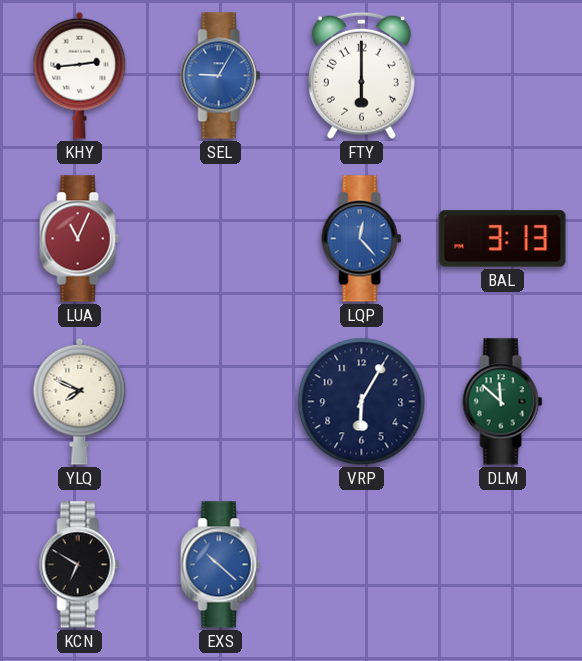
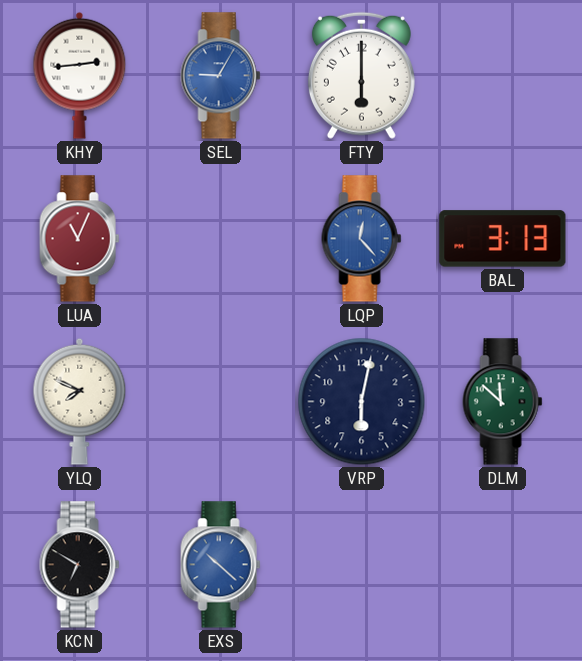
VRP: 6:05 -> 6:02 (362, 402)
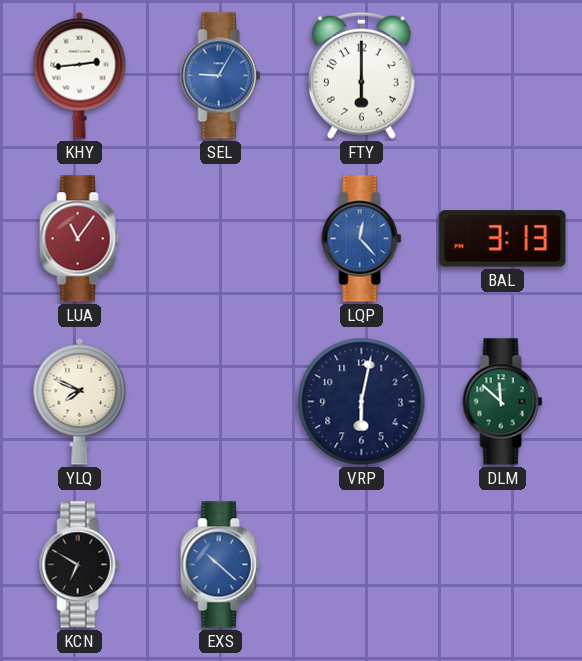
LUA: 11:04 -> 11:06 (80, 239)
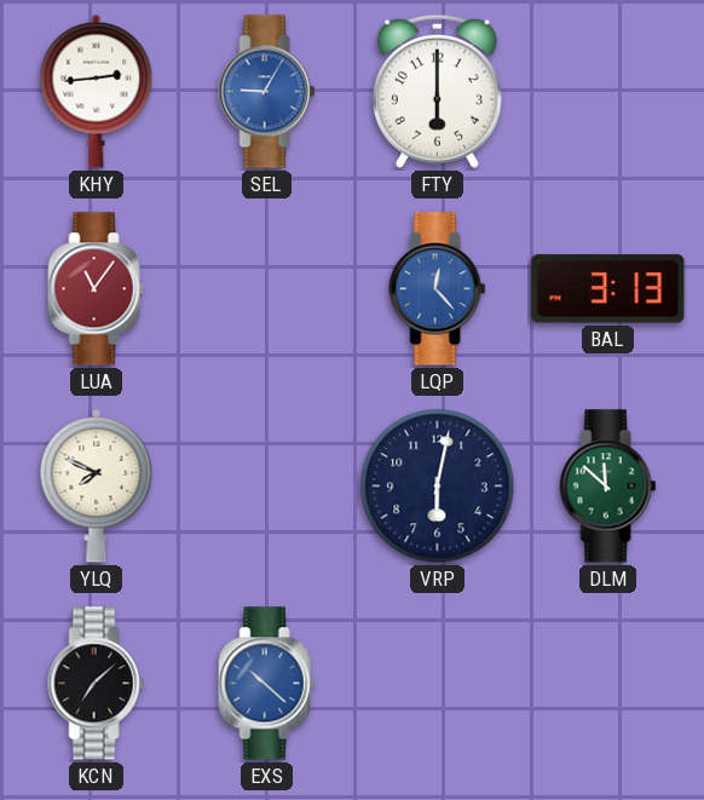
KCN: 6:50 -> 7:08 (97, 684)
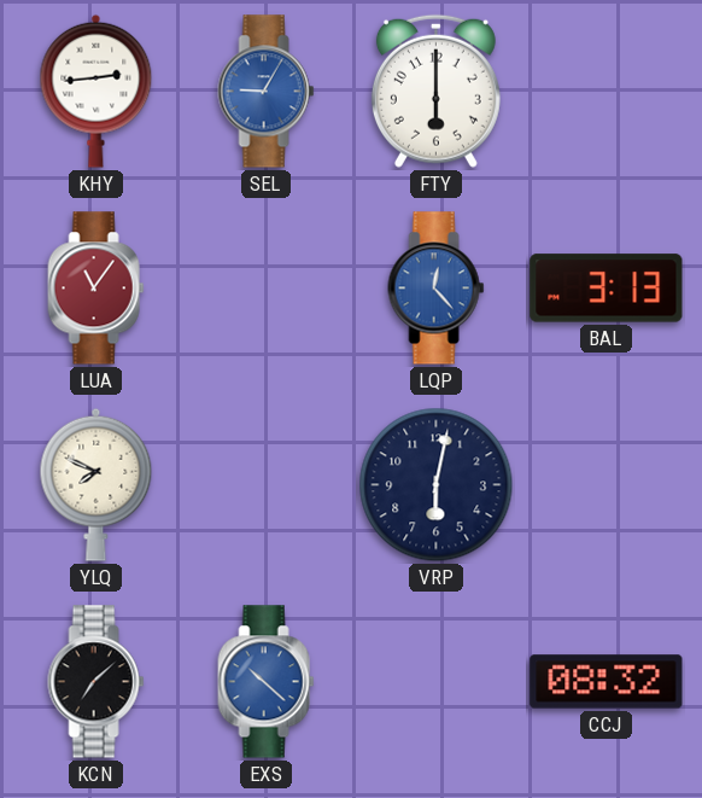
DLM: 11:52 -> none (608, 487)
CCJ: none -> 08:32 (607, 682)
